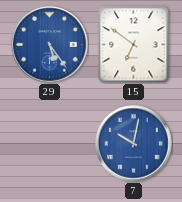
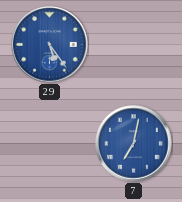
15: 6:51 -> none (134, 44)
7: 10:02 -> 7:02 (134, 144)
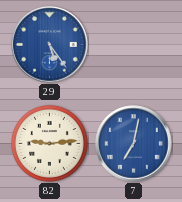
82: none -> 9:14 (49, 143)
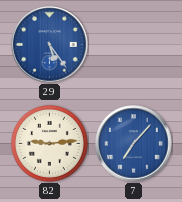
7: 7:02 -> 7:07 (134, 144)
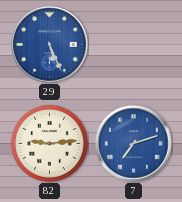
29: 5:24 -> 5:26 (50, 45)
7: 7:07 -> 7:12 (134, 144)
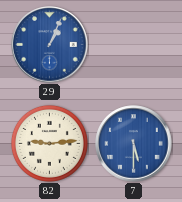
29: 5:26 -> 1:04 (50, 45)
7: 7:12 -> 5:30 (134, 144)
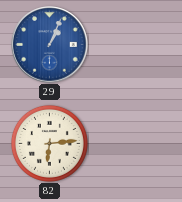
82: 9:14 -> 6:14 (49, 143)
7: 5:30 -> none (134, 144)
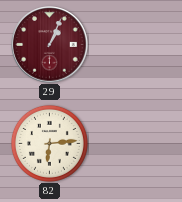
29 dial: blue -> burgundy (50, 45)
